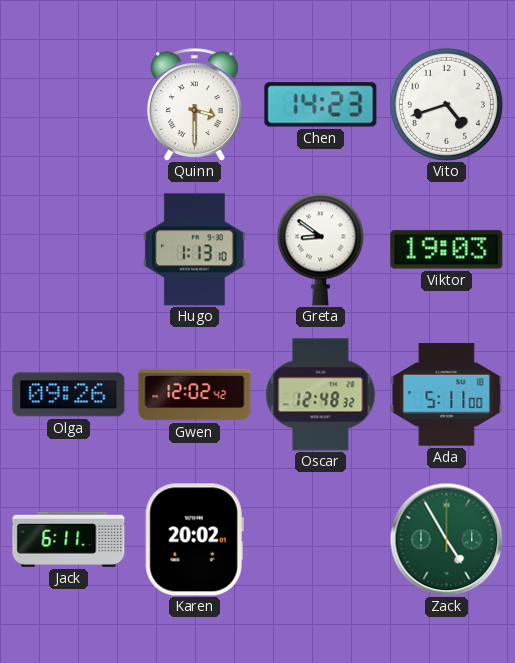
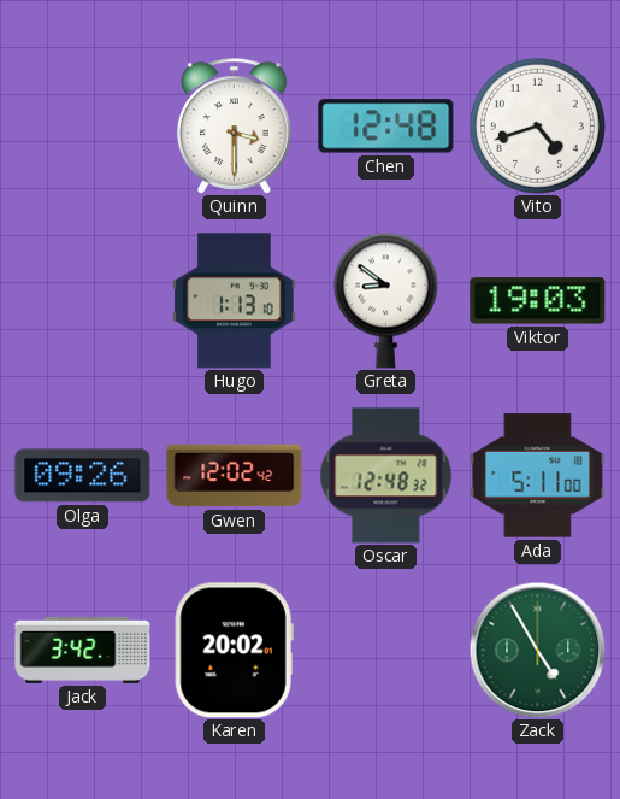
Chen: 14:23 -> 12:48 (386, 127)
Jack: 6:11 -> 3:42 (83, 650)
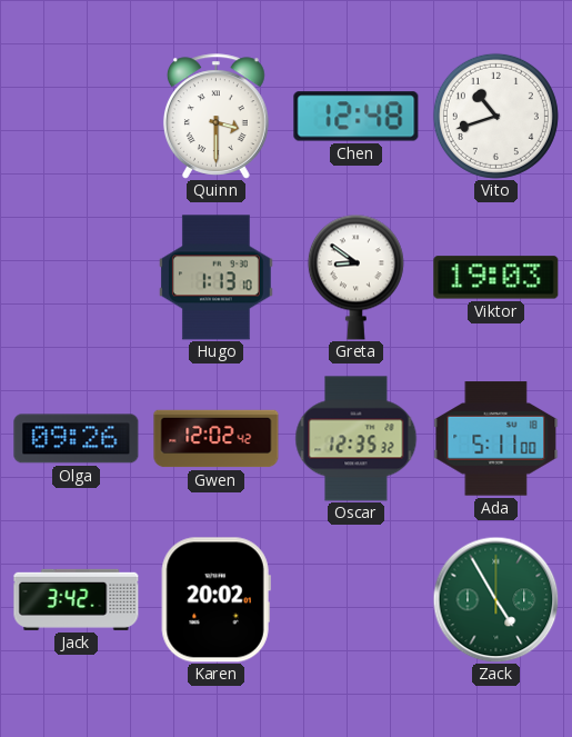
Vito: 4:42 -> 10:42 (495, 116)
Oscar: 12:48 -> 12:35 (357, 439)
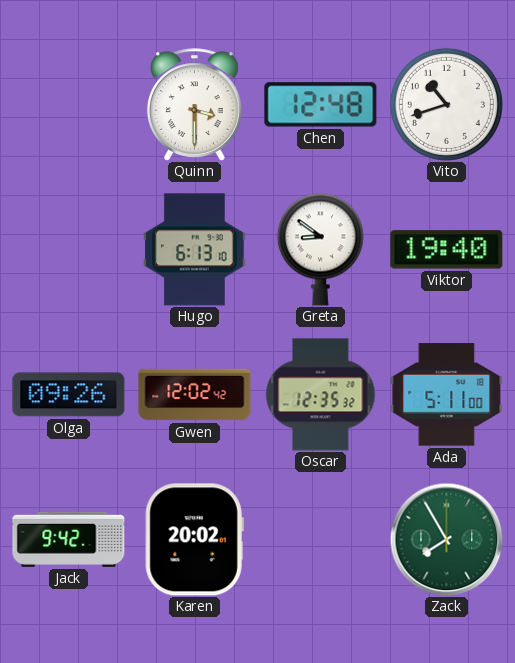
Hugo: 1:13 -> 6:13 (194, 250)
Viktor: 19:03 -> 19:40 (447, 250)
Jack: 3:42 -> 9:42 (69, 539)
Zack: 4:55 -> 7:55 (446, 539)
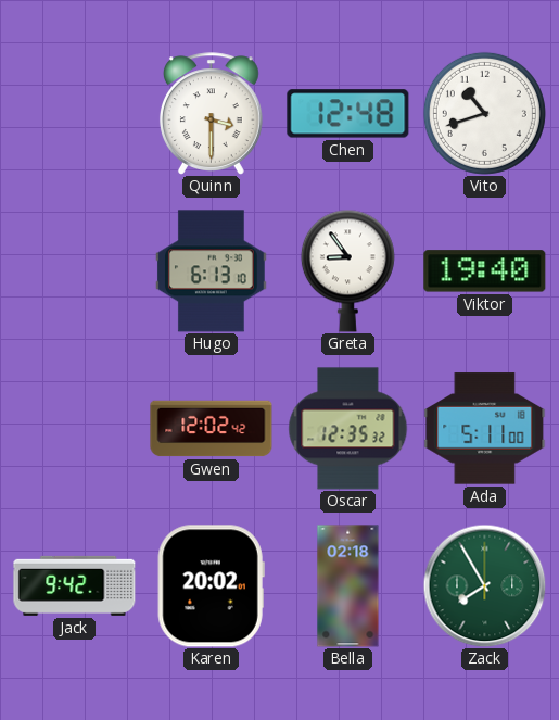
Greta: 8:51 -> 8:54 (347, 270)
Olga: 09:26 -> none (69, 395)
Bella: none -> 02:18 (348, 586)
